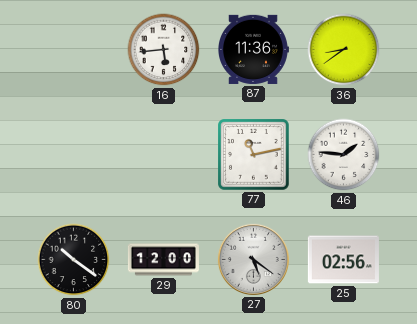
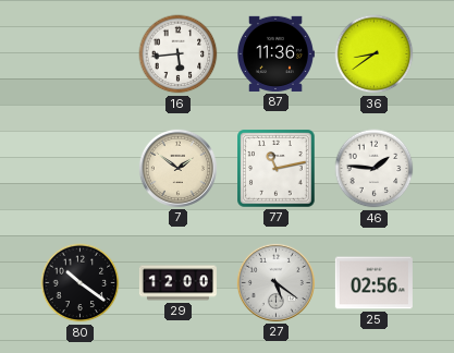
7: none -> 1:51 (177, 168)
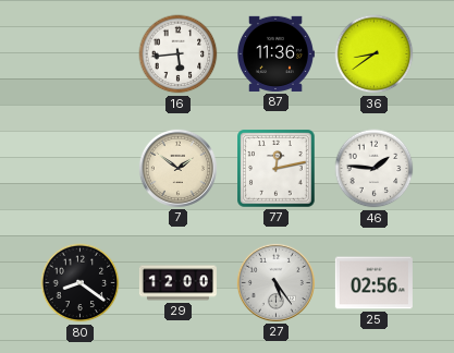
77: 11:13 -> 12:13 (277, 169)
80: 10:21 -> 8:21 (81, 283)
27: 5:21 -> 5:24 (275, 282)
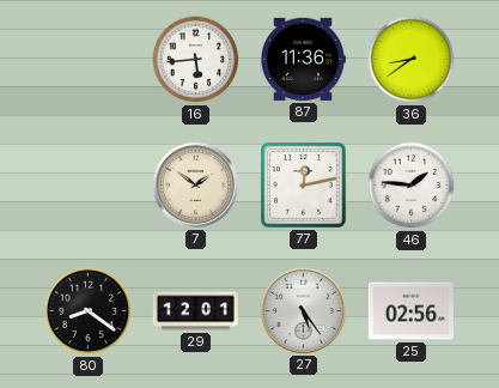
29: 12:00 -> 12:01 (195, 311)
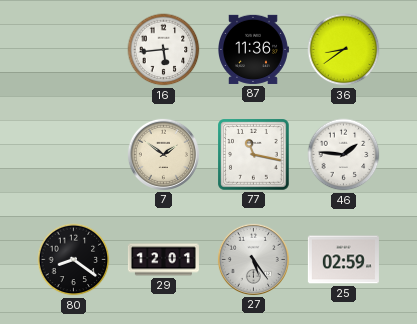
77: 12:13 -> 11:17 (254, 155)
25: 02:56 -> 02:59 (343, 260)
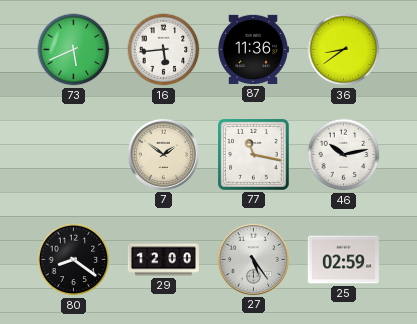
73: none -> 5:41 (74, 50)
46: 1:46 -> 10:13 (344, 155)
29: 12:01 -> 12:00 (163, 260)
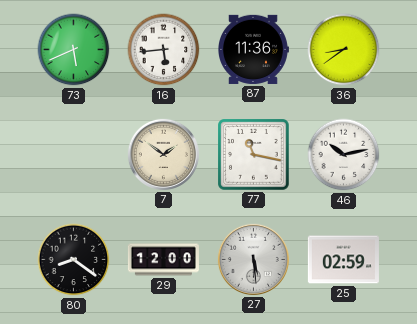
27: 5:24 -> 5:29 (253, 259)
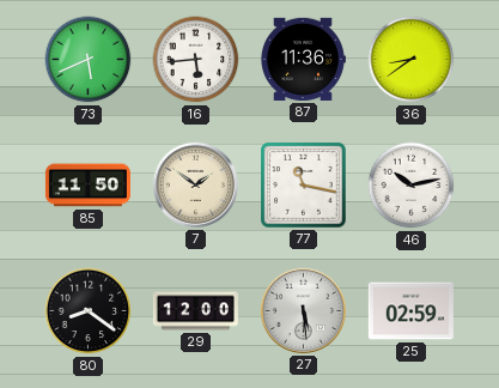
85: none -> 11:50 (87, 186)
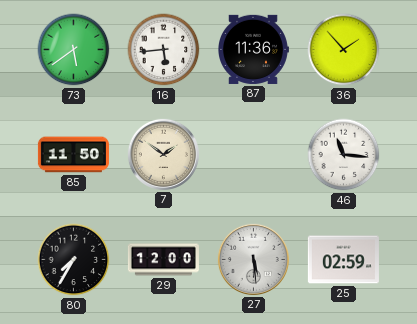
73: 5:41 -> 5:39 (74, 50)
36: 8:39 -> 1:53 (344, 50)
77: 11:17 -> none (304, 186)
46: 10:13 -> 11:16 (344, 155)
80: 8:21 -> 7:35 (74, 260)
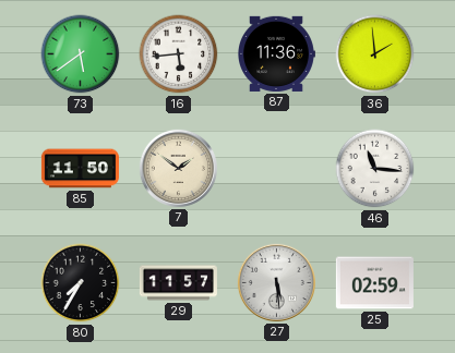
36: 1:53 -> 1:59 (375, 54)
29: 12:00 -> 11:57 (178, 283)
